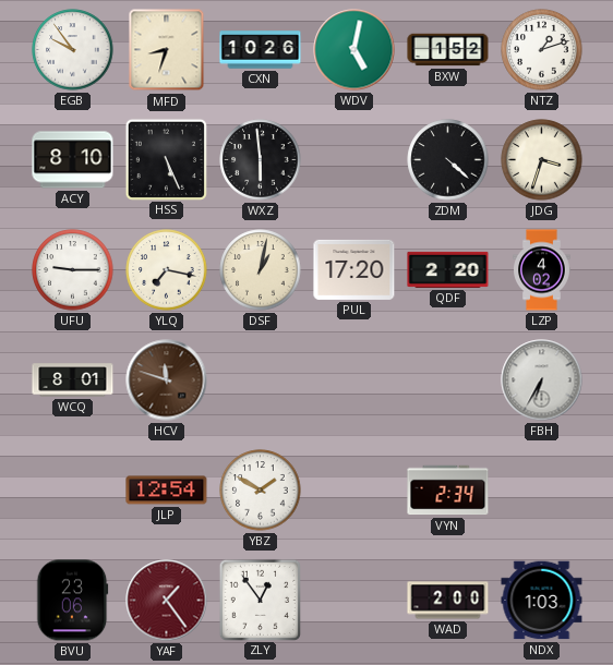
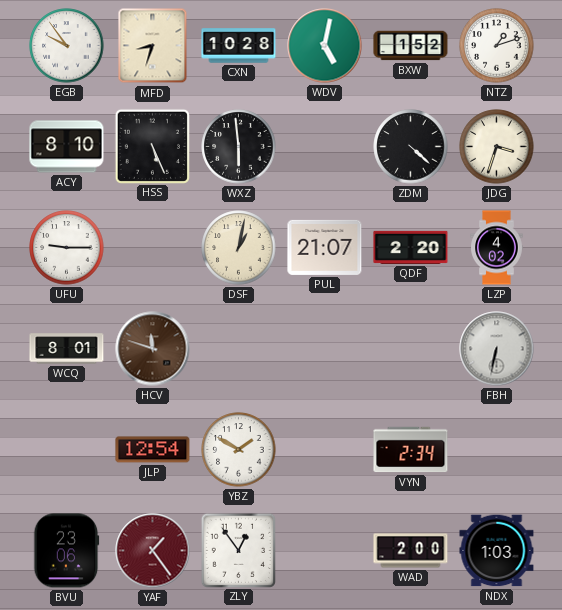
CXN: 10:26 -> 10:28 (239, 46)
YLQ: 7:17 -> none (167, 270)
PUL: 17:20 -> 21:07 (325, 247)
FBH: 6:35 -> 6:32 (497, 349)
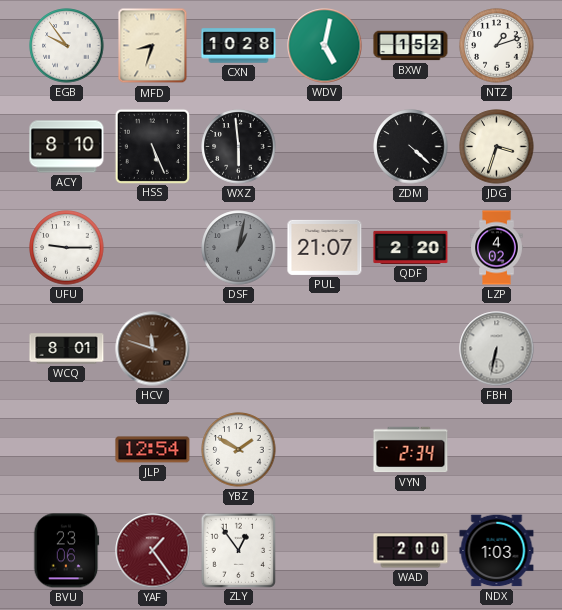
DSF dial: cream -> grey (239, 248)
